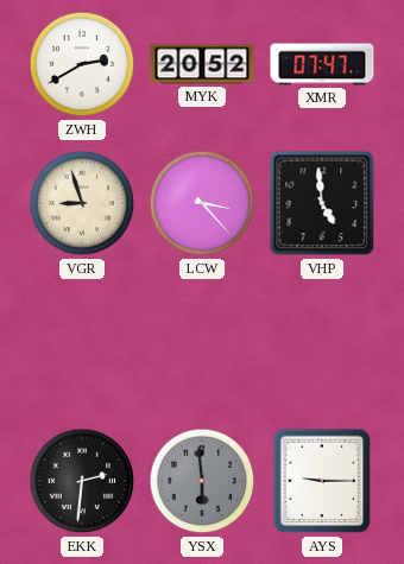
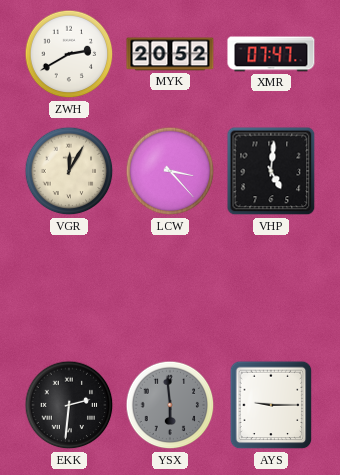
VGR: 8:57 -> 12:05 (69, 171)
VHP: 4:59 -> 5:01 (271, 171)
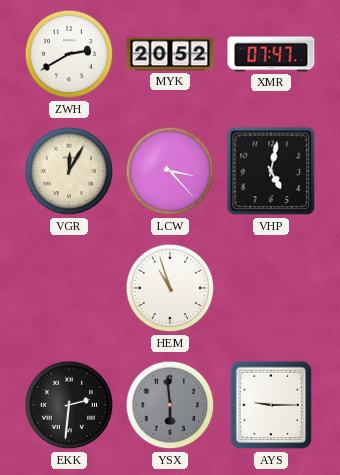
VHP: 5:01 -> 5:02 (271, 171)
HEM: none -> 10:57 (170, 288)
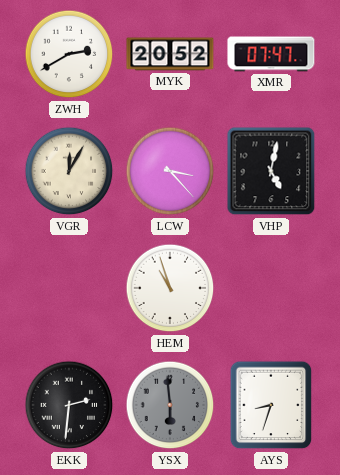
AYS: 9:15 -> 8:33 (271, 405)
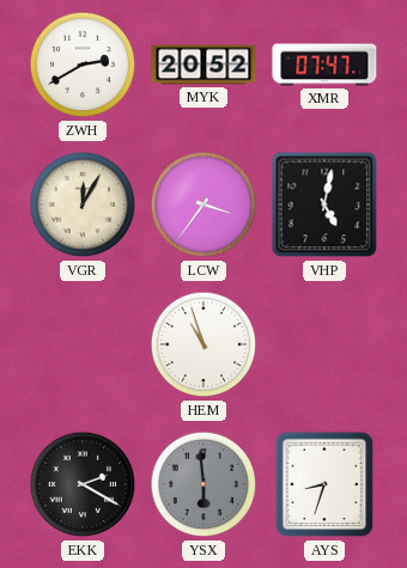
LCW: 3:23 -> 3:36 (203, 204)
EKK: 2:31 -> 2:20 (83, 484)
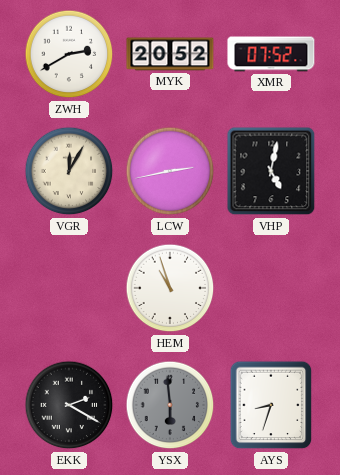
XMR: 07:47 -> 07:52 (271, 54)
LCW: 3:36 -> 2:43 (170, 171)
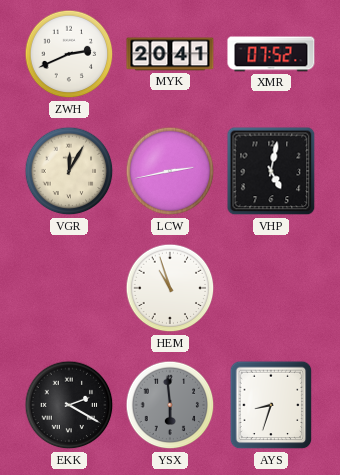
ZWH: 2:40 -> 2:41 (69, 54)
MYK: 20:52 -> 20:41 (170, 54)
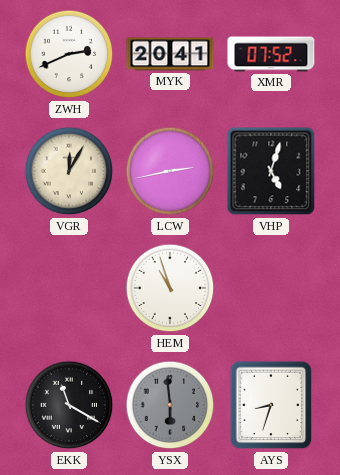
VHP: 5:02 -> 5:03 (271, 171)
EKK: 2:20 -> 11:20 (69, 405)
